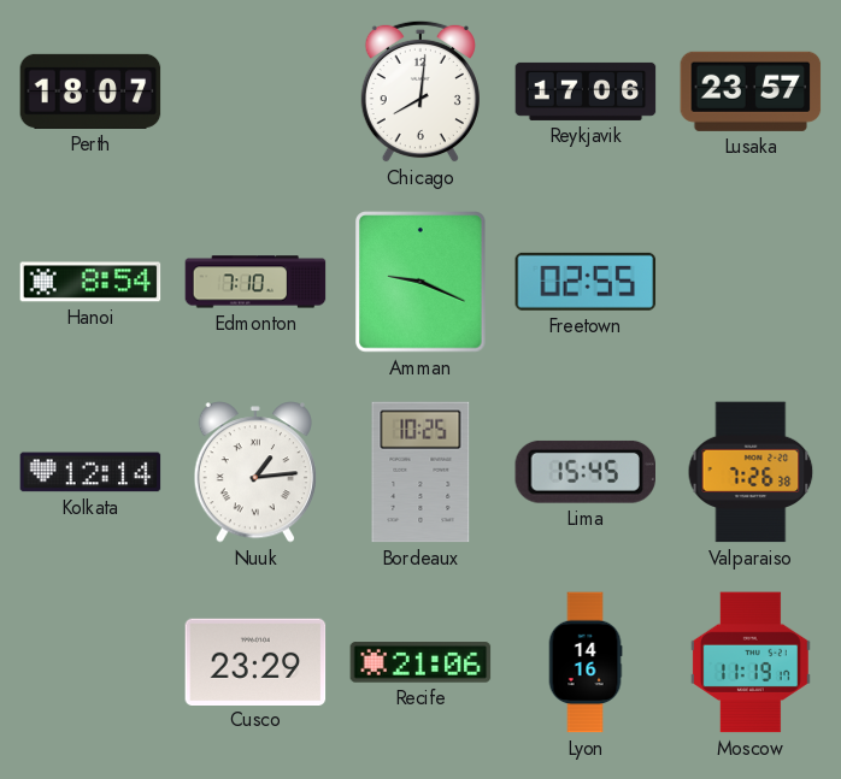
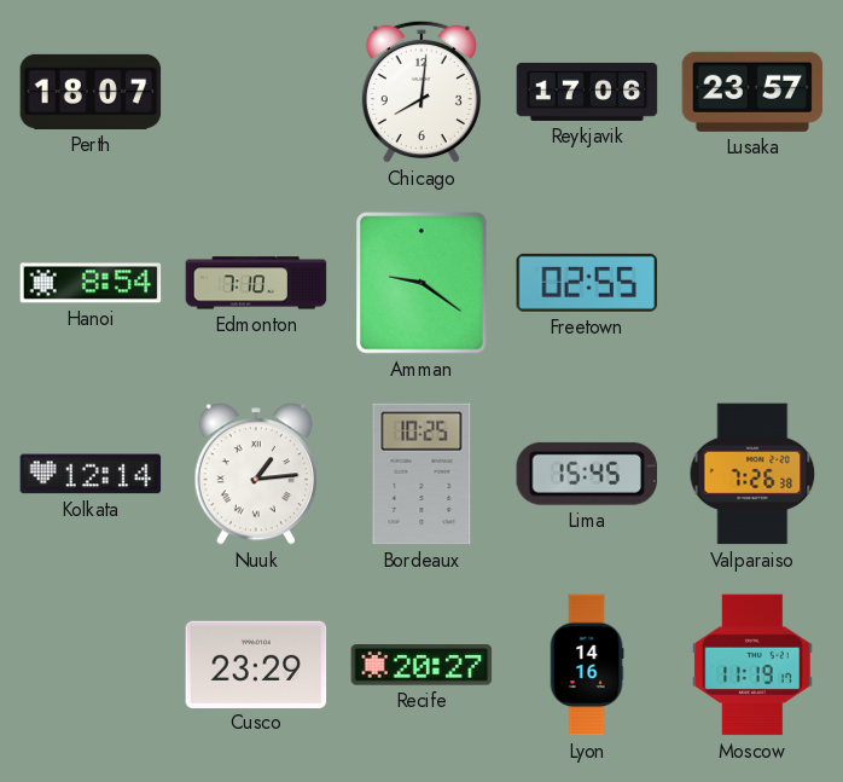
Amman: 9:19 -> 9:21 (421, 283)
Recife: 21:06 -> 20:27 (421, 665)
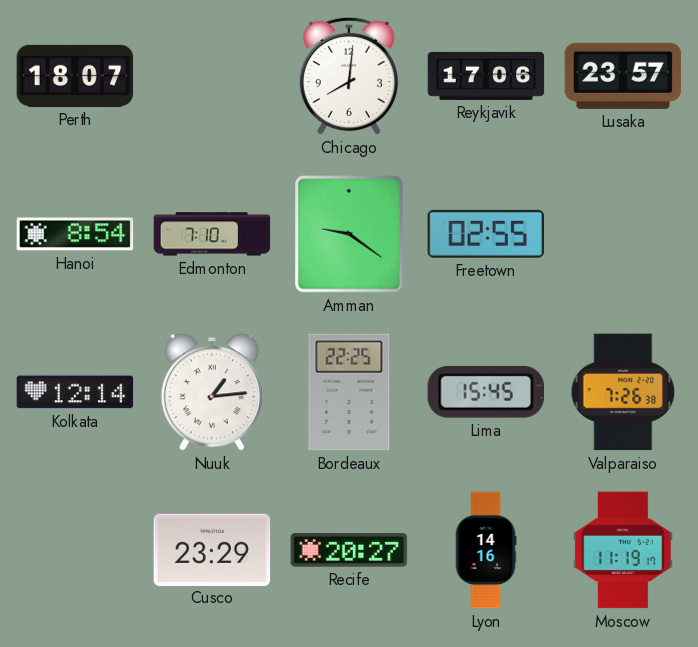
Bordeaux: 10:25 -> 22:25 (349, 392)
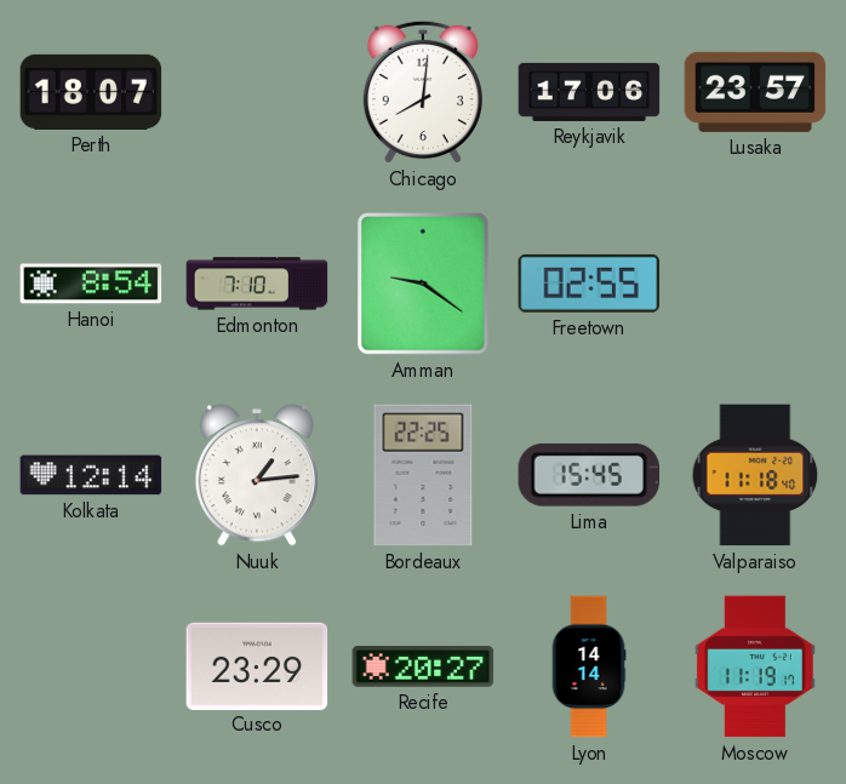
Valparaiso: 7:26 -> 11:18 (755, 475)
Lyon: 14:16 -> 14:14 (589, 666)
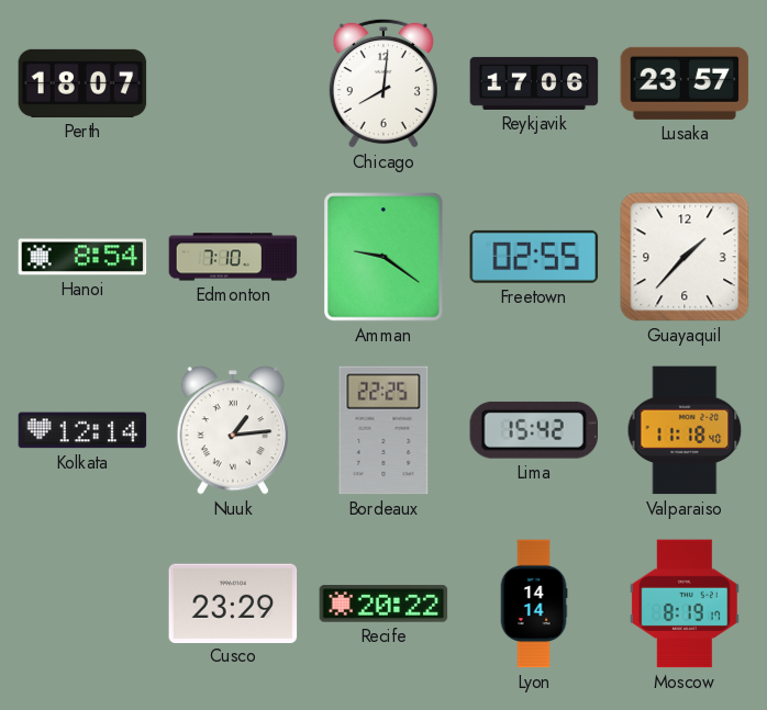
Guayaquil: none -> 1:37 (685, 257)
Lima: 15:45 -> 15:42 (533, 430)
Recife: 20:27 -> 20:22 (383, 604)
Moscow: 11:19 -> 8:19 (685, 604)
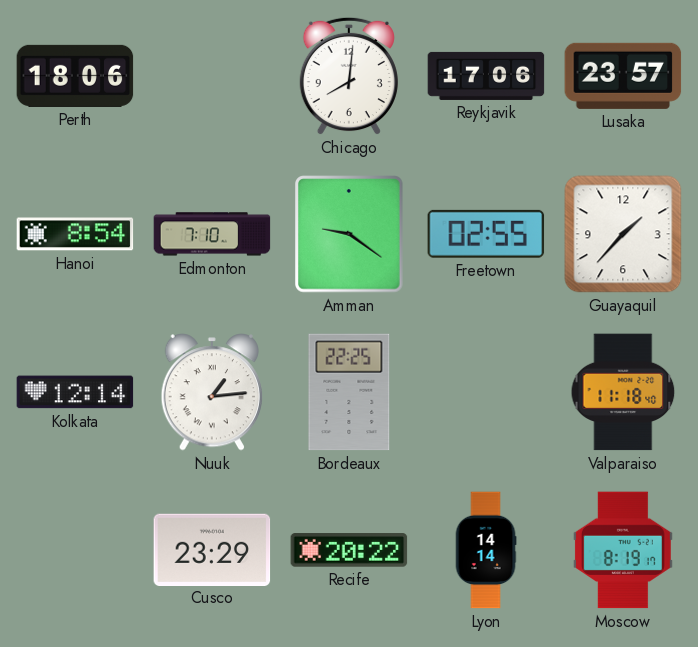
Perth: 18:07 -> 18:06 (75, 76)
Lima: 15:42 -> none (533, 430)
